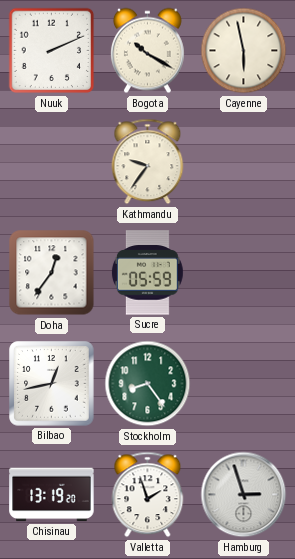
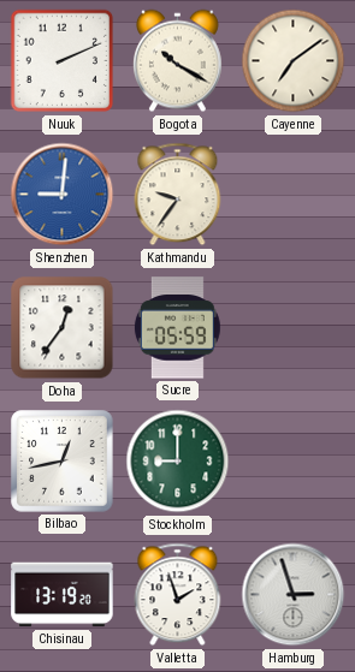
Cayenne: 5:58 -> 7:09 (294, 61)
Shenzhen: none -> 9:01 (63, 195)
Stockholm: 8:24 -> 9:00 (178, 462)
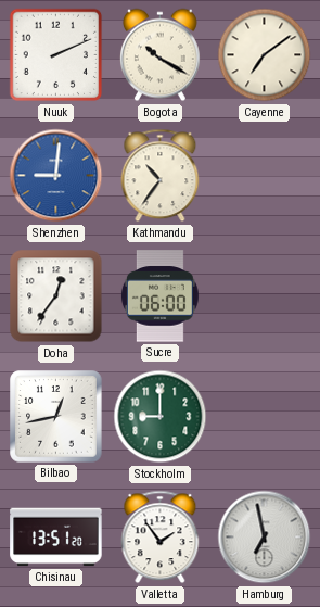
Kathmandu: 9:36 -> 10:36 (161, 176)
Sucre: 05:59 -> 06:00 (159, 296)
Chisinau: 13:19 -> 13:51 (56, 538)
Valletta: 1:57 -> 1:54 (161, 538)
Hamburg: 2:57 -> 6:58 (265, 538)
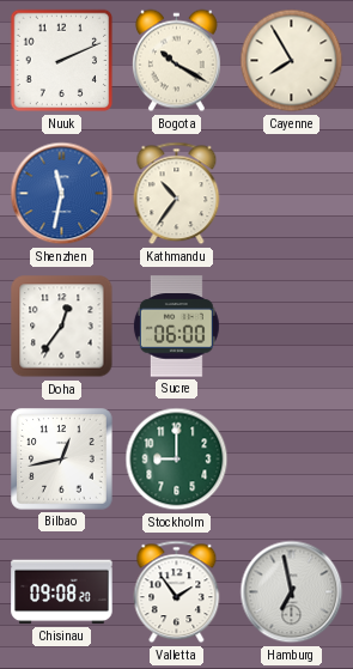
Cayenne: 7:09 -> 7:55 (292, 61)
Shenzhen: 9:01 -> 11:32 (62, 194)
Chisinau: 13:51 -> 09:08 (62, 592)
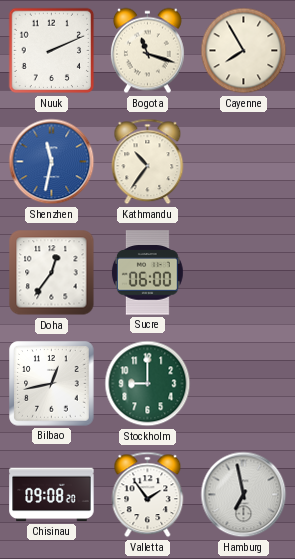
Bogota: 10:20 -> 11:18 (147, 51)
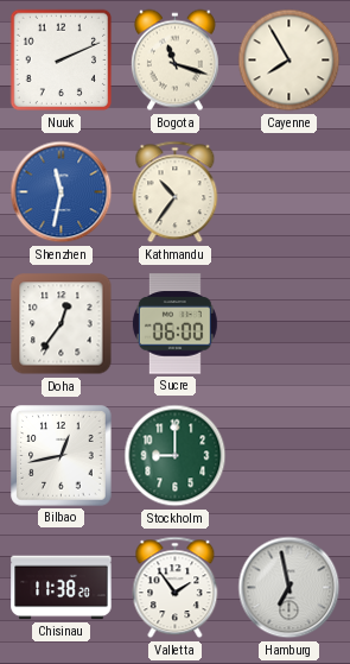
Chisinau: 09:08 -> 11:38 (62, 588)
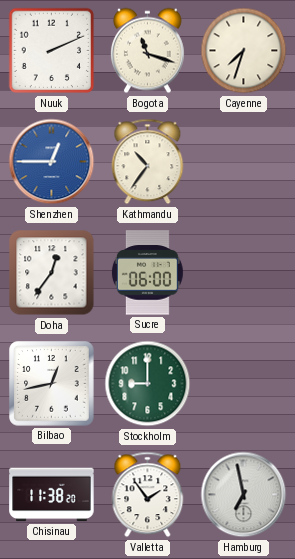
Cayenne: 7:55 -> 7:33 (244, 51)
Shenzhen: 11:32 -> 12:45 (52, 162)
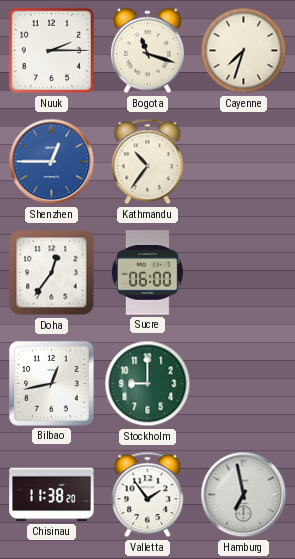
Nuuk: 2:11 -> 2:15 (52, 51)
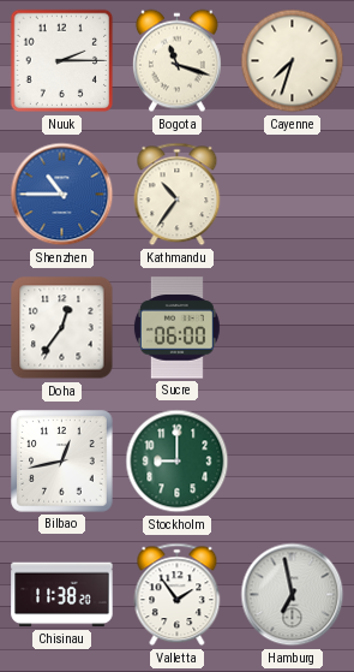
Shenzhen: 12:45 -> 10:45 (62, 195)
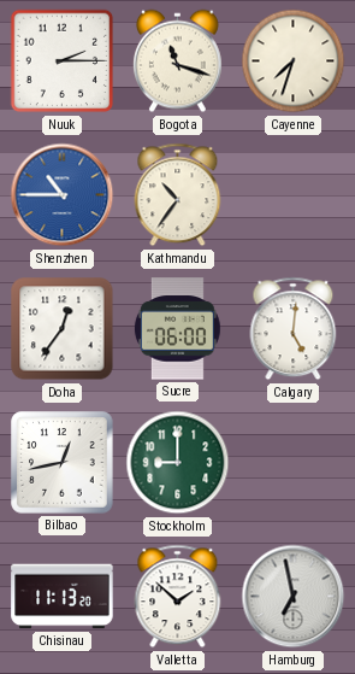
Calgary: none -> 5:01 (294, 329)
Chisinau: 11:38 -> 11:13 (63, 597)
Valletta: 1:54 -> 1:52 (178, 597)
